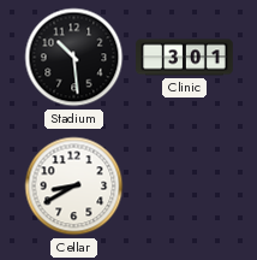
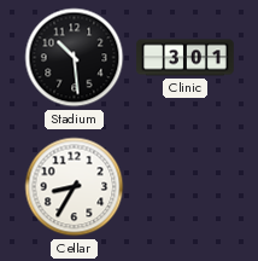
Cellar: 8:40 -> 8:35 (75, 187)
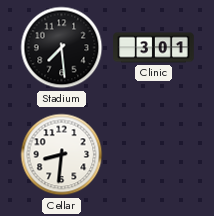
Stadium: 10:29 -> 7:29 (62, 48)
Cellar: 8:35 -> 8:31 (62, 155)
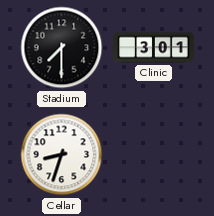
Stadium: 7:29 -> 7:30 (62, 48)
Cellar: 8:31 -> 8:33 (62, 155)
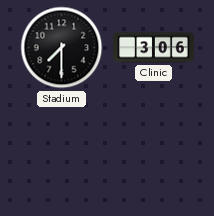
Clinic: 3:01 -> 3:06 (154, 48)
Cellar: 8:33 -> none (62, 155)
